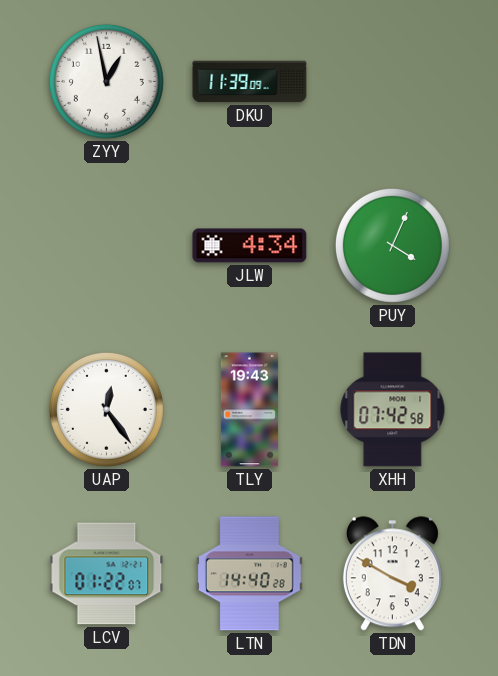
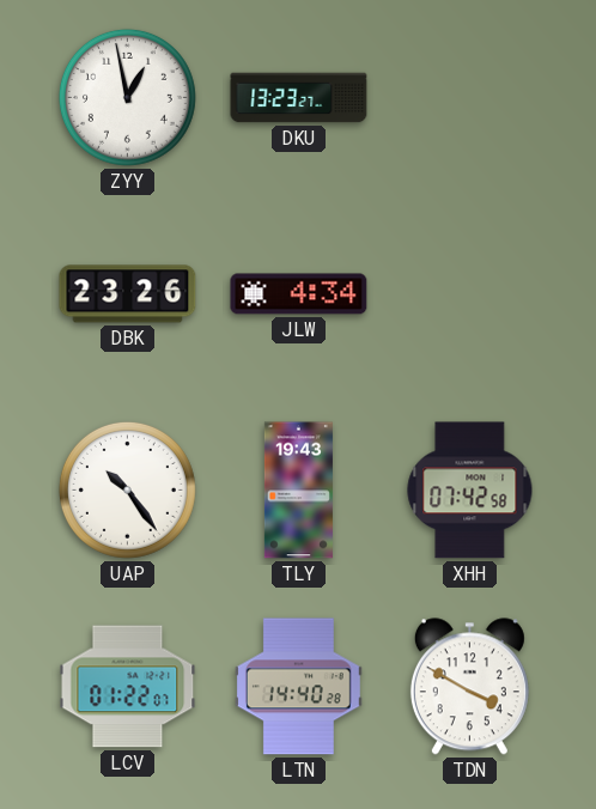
DKU: 11:39 -> 13:23 (299, 98)
DBK: none -> 23:26 (128, 294)
PUY: 4:04 -> none (392, 245)
UAP: 12:24 -> 10:24 (127, 489)
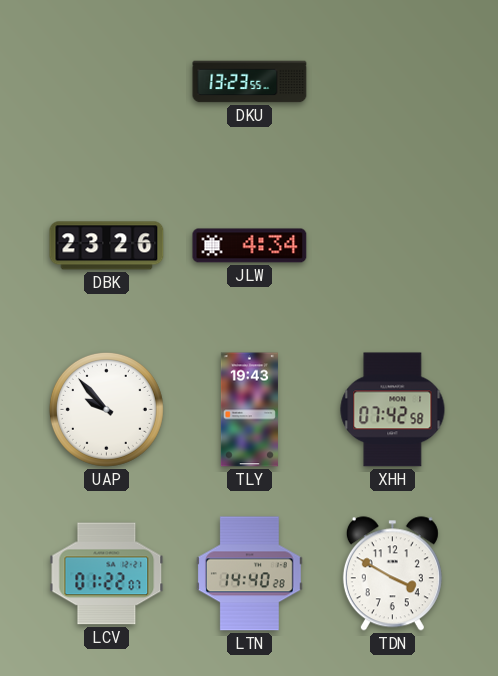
ZYY: 12:58 -> none (127, 97)
DKU: 13:23:27 -> 13:23:55 (250, 82)
UAP: 10:24 -> 9:53 (106, 409)
